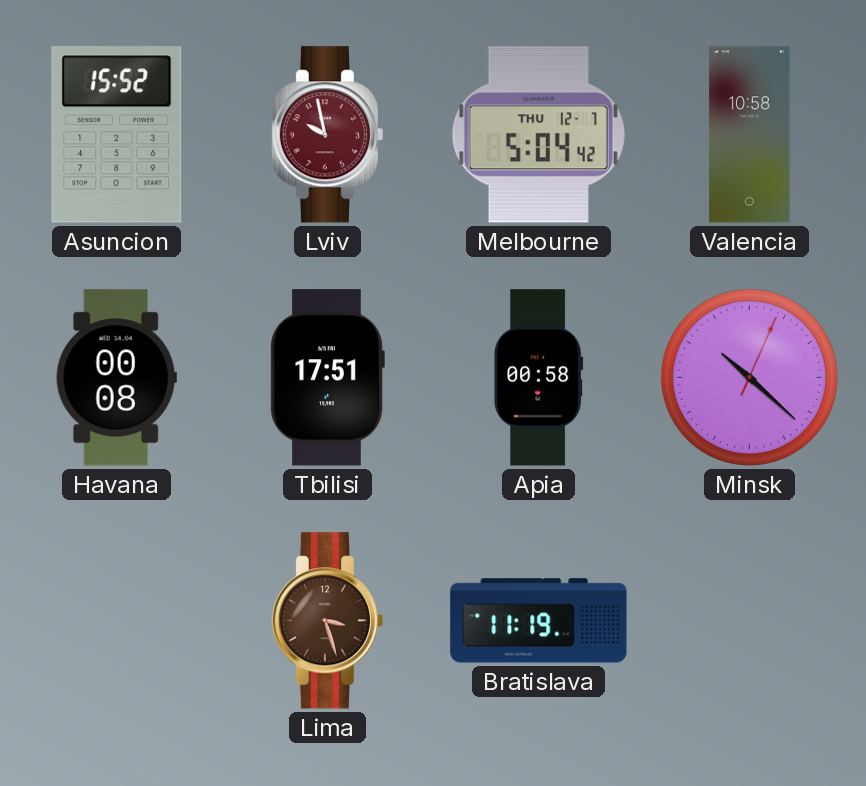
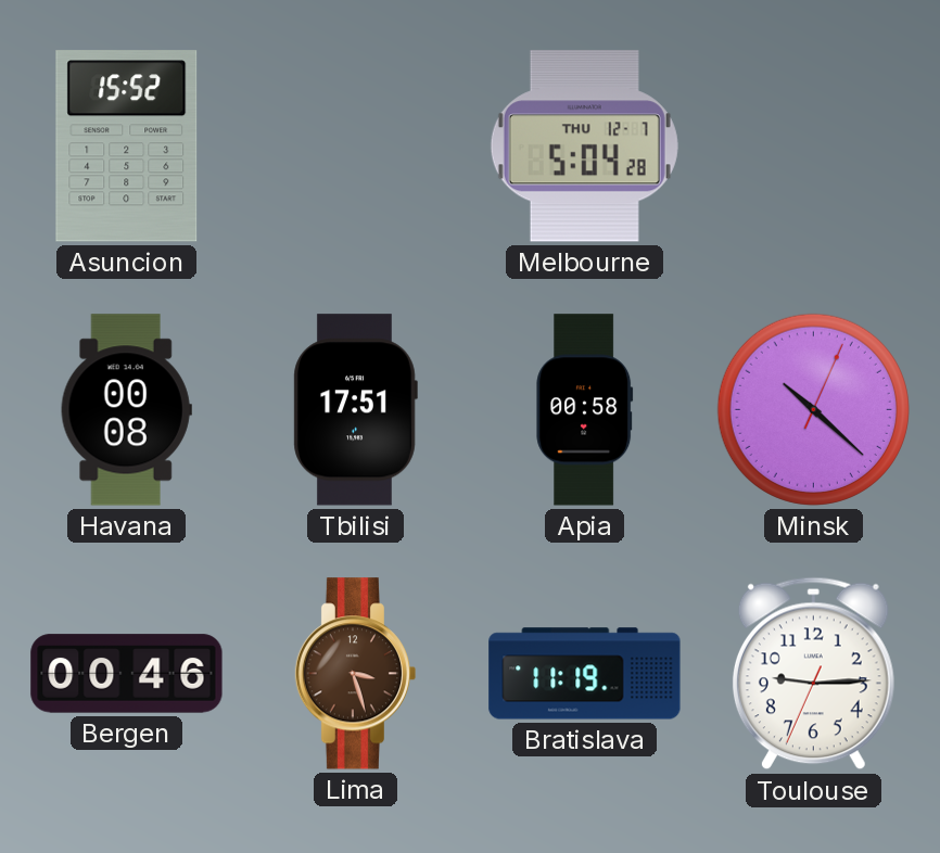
Lviv: 9:58 -> none (328, 135)
Melbourne: 5:04:42 -> 5:04:28 (584, 147)
Valencia: 10:58 -> none (750, 135)
Bergen: none -> 00:46 (127, 674)
Toulouse: none -> 9:14 (813, 674)
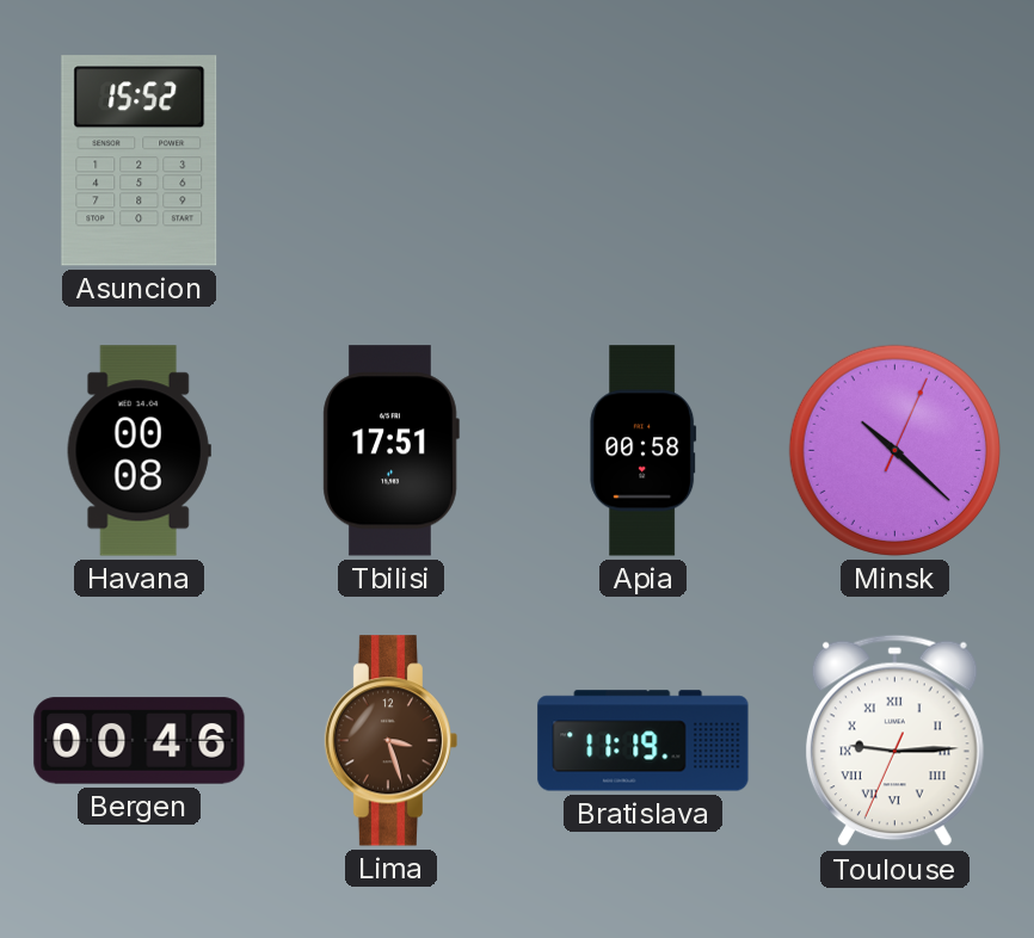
Melbourne: 5:04 -> none (584, 147)
Toulouse numerals: Arabic -> Roman (894, 741)
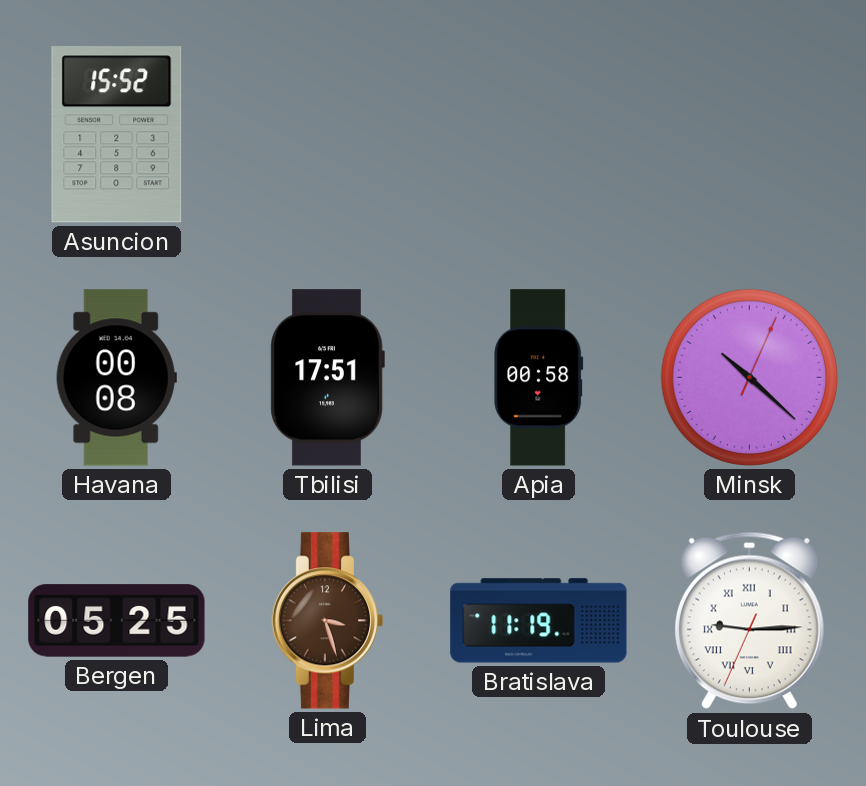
Bergen: 00:46 -> 05:25 (117, 621)
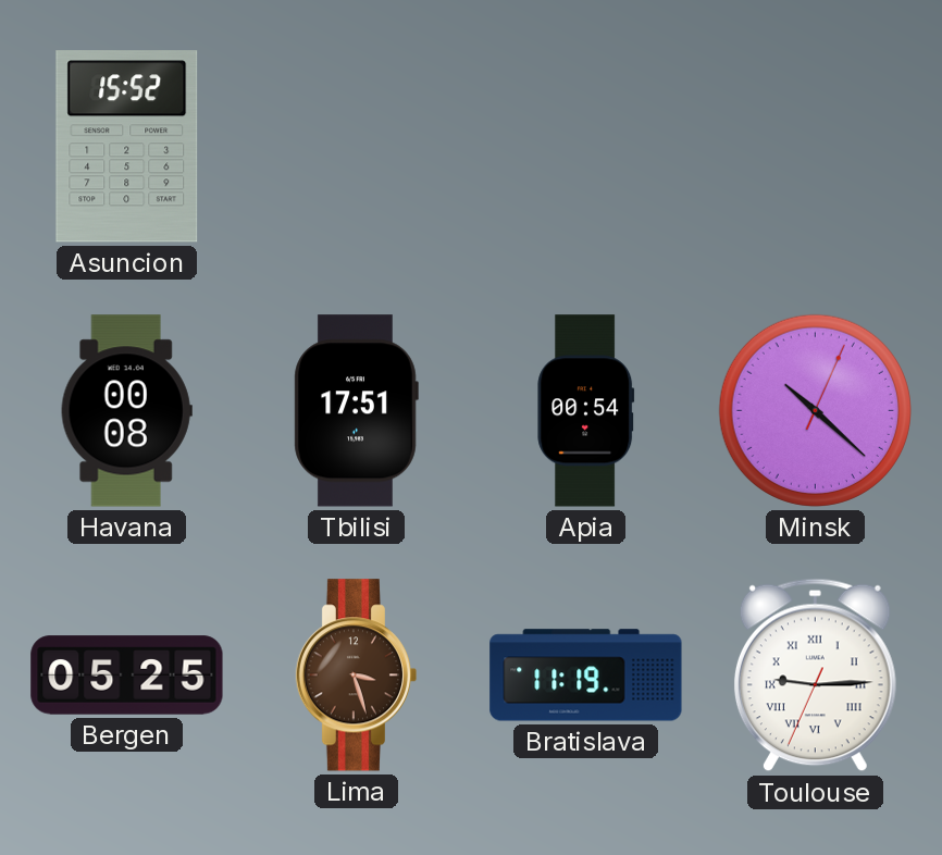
Apia: 00:58 -> 00:54 (586, 411)
